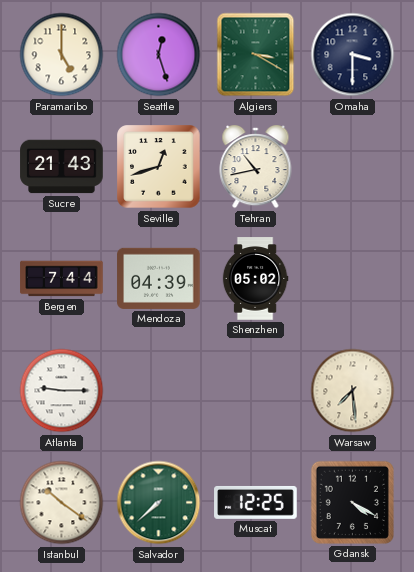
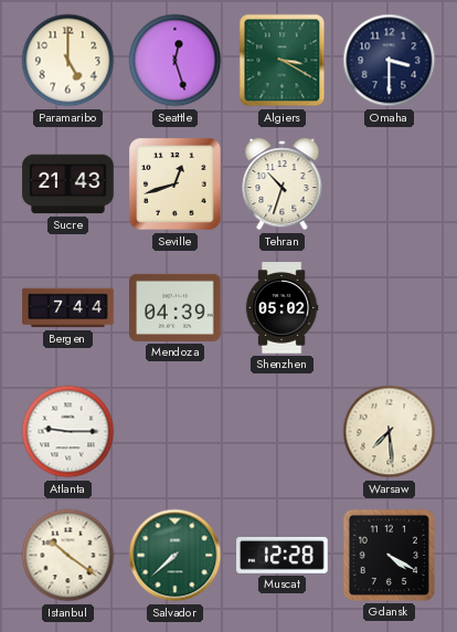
Tehran: 10:43 -> 10:33 (283, 186)
Muscat: 12:25 -> 12:28 (283, 555)
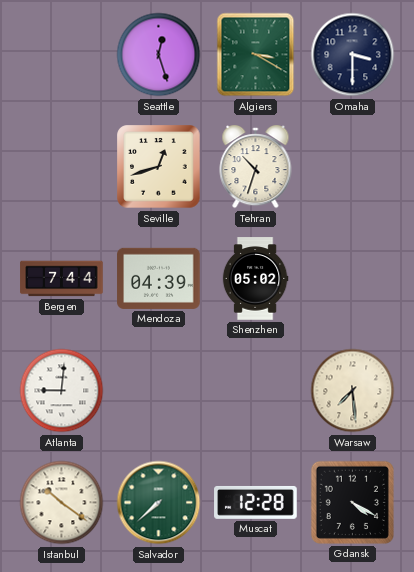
Paramaribo: 5:00 -> none (68, 61)
Sucre: 21:43 -> none (68, 185)
Atlanta: 9:15 -> 9:01 (62, 391)
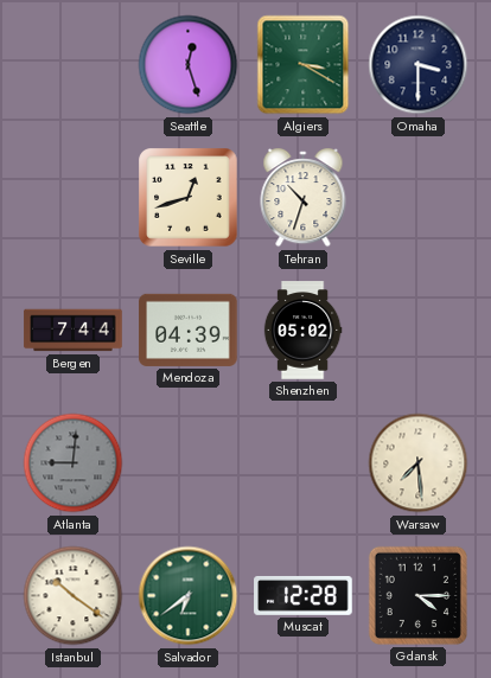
Atlanta dial: white -> grey (74, 463)
Salvador: 7:38 -> 6:39 (189, 596)
Gdansk: 4:20 -> 4:15 (417, 595)
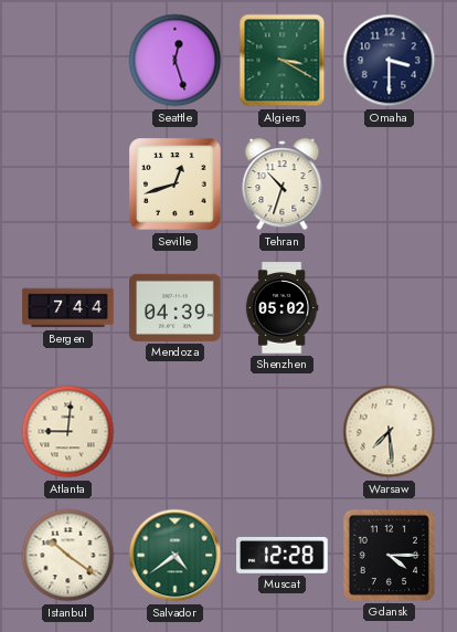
Atlanta dial: grey -> cream (68, 432)
Salvador: 6:39 -> 4:39 (176, 556)
